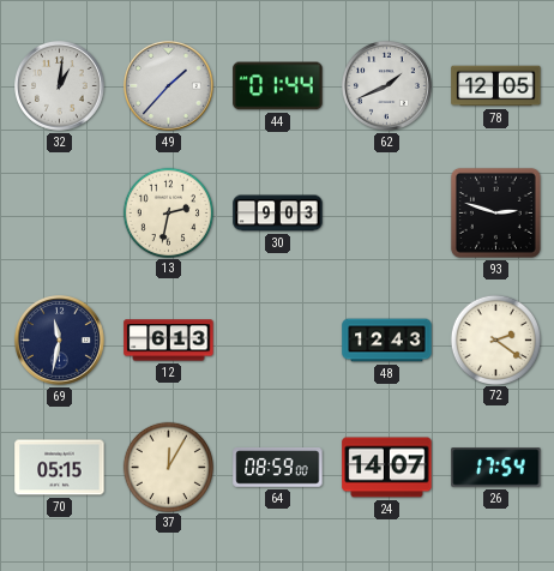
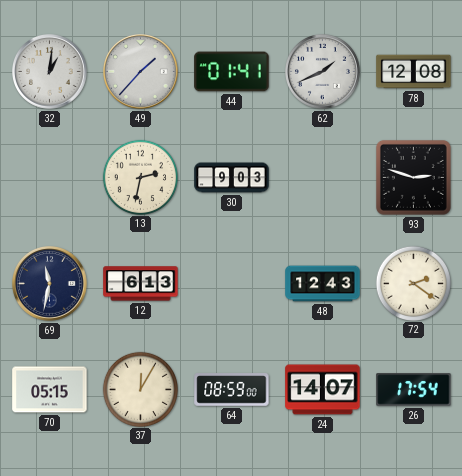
44: 01:44 -> 01:41 (232, 72)
78: 12:05 -> 12:08 (414, 72)
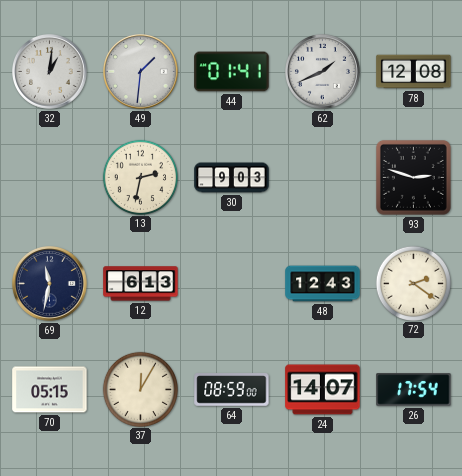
49: 1:37 -> 1:31 (141, 72)
